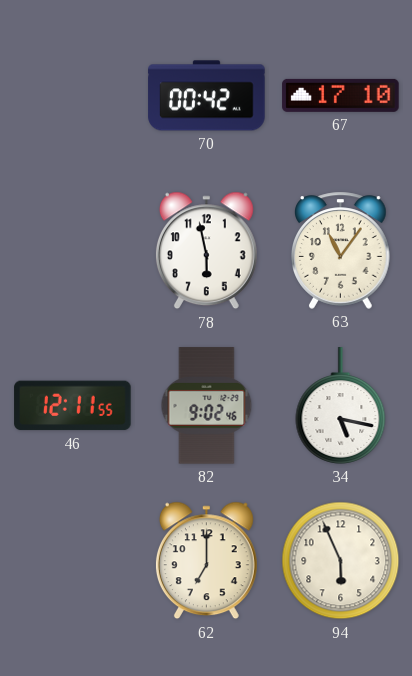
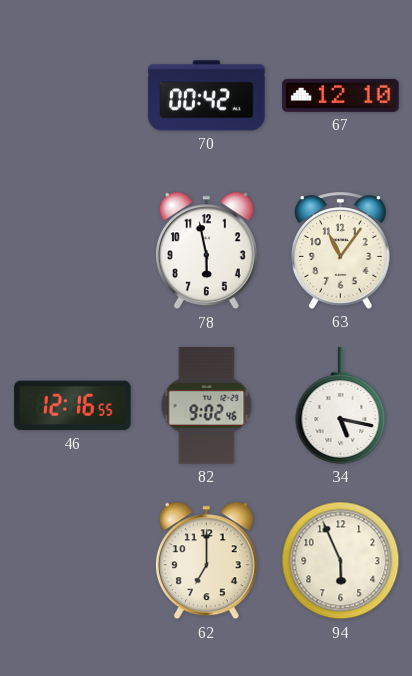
67: 17:10 -> 12:10 (341, 95)
46: 12:11 -> 12:16 (73, 406)
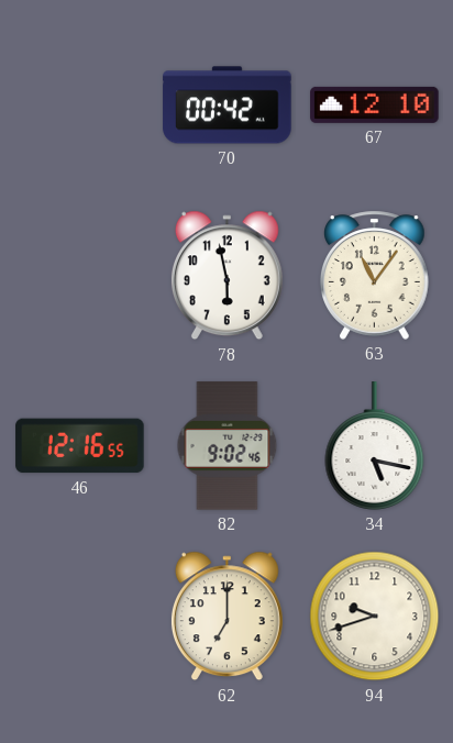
94: 5:56 -> 9:42 (375, 617)
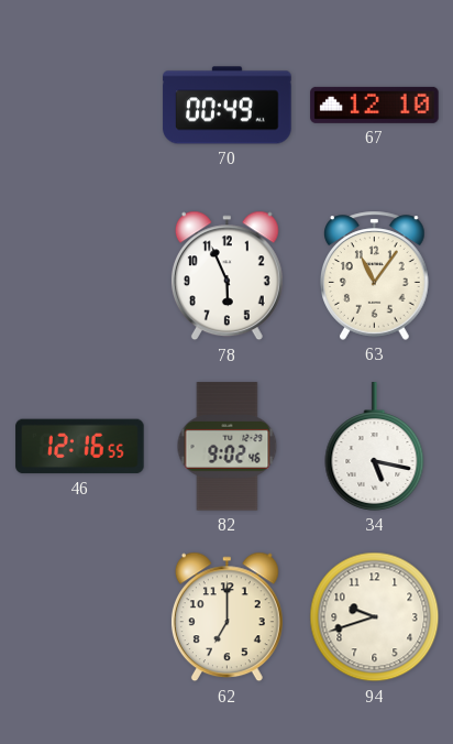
70: 00:42 -> 00:49 (228, 106)
78: 5:58 -> 5:56 (226, 276)
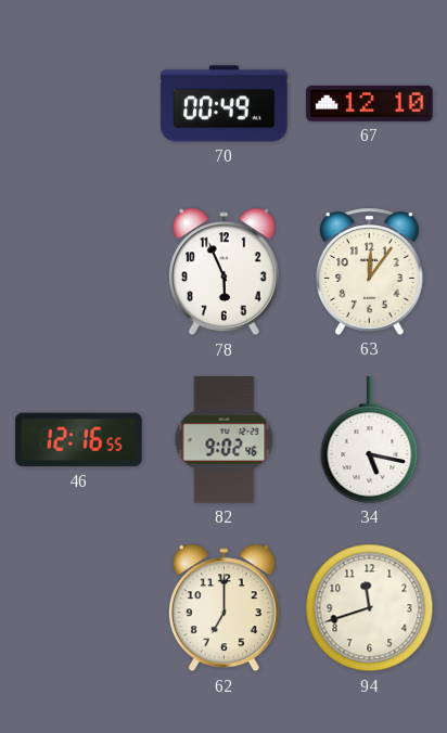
63: 11:06 -> 12:06 (370, 271)
94: 9:42 -> 11:42 (370, 608)
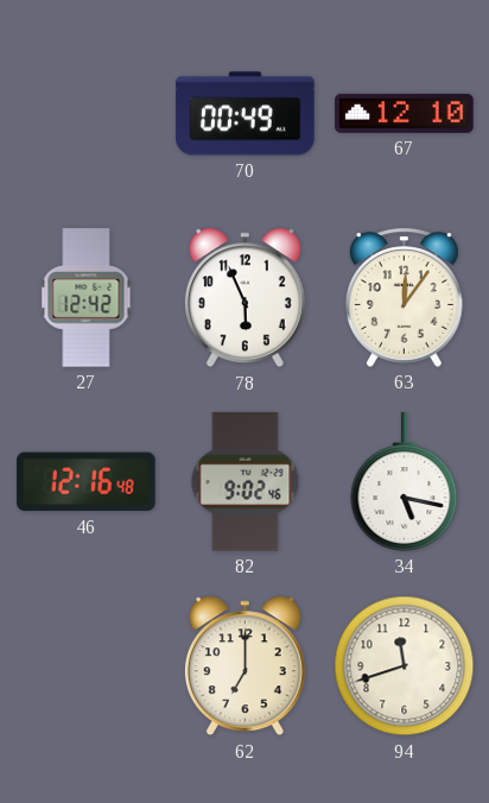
27: none -> 12:42 (87, 298)
46: 12:16:55 -> 12:16:48 (87, 482)
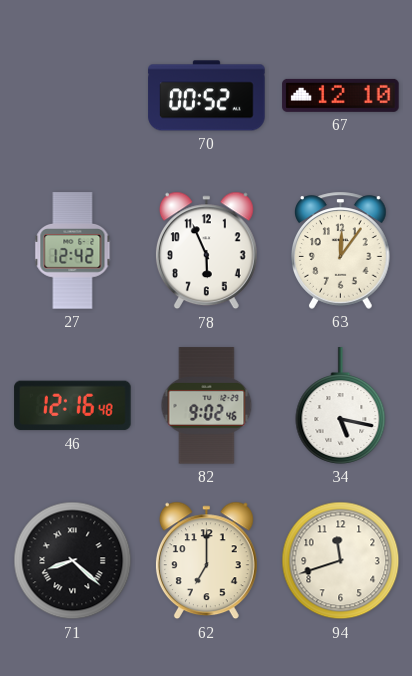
70: 00:49 -> 00:52 (207, 96)
71: none -> 8:22 (73, 561)
